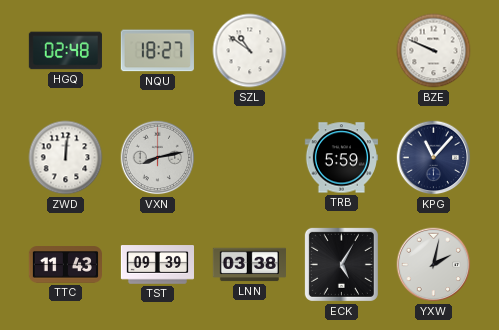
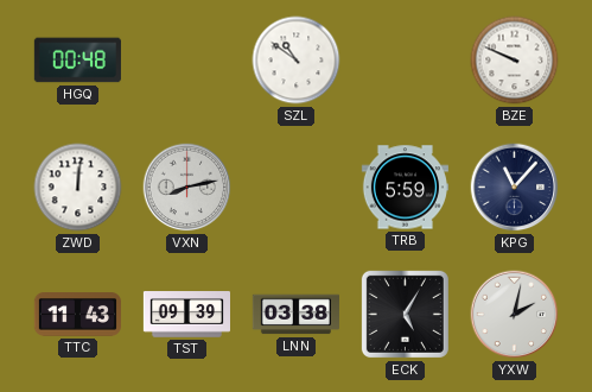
HGQ: 02:48 -> 00:48 (77, 61)
NQU: 18:27 -> none (157, 51)
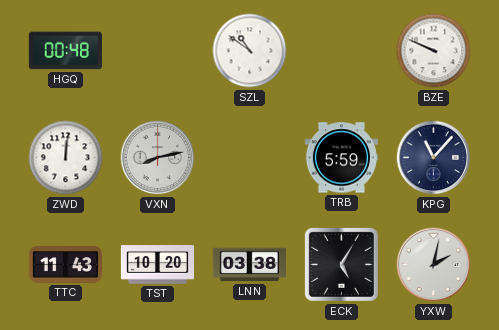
TST: 09:39 -> 10:20 (157, 265)
